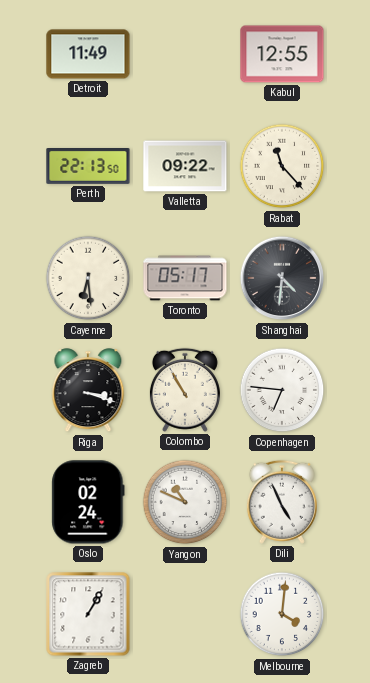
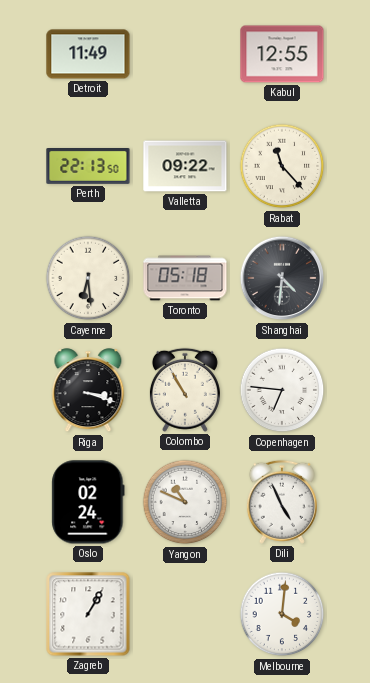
Toronto: 05:17 -> 05:18 (185, 278)
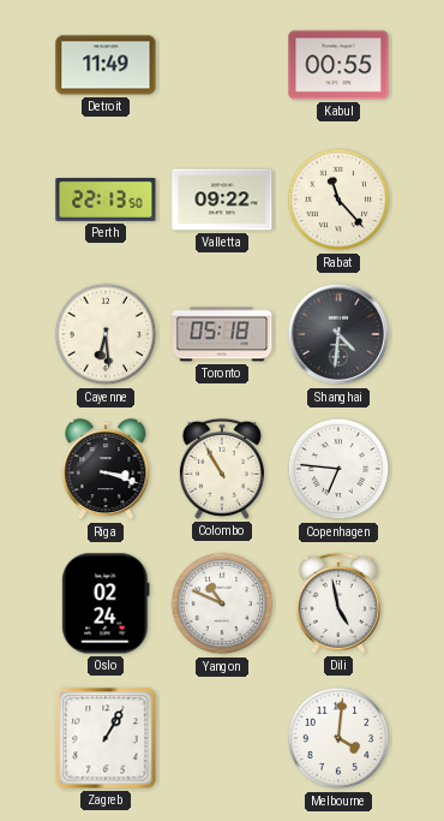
Kabul: 12:55 -> 00:55 (338, 65)
Dili: 4:56 -> 4:58 (338, 603)
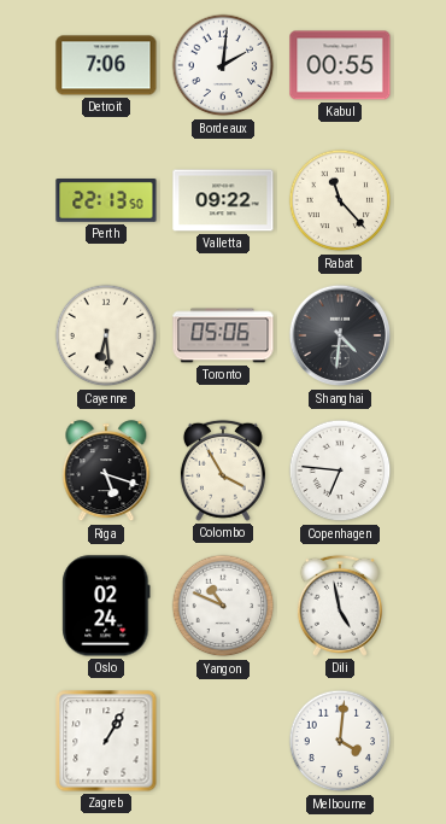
Detroit: 11:49 -> 7:06 (106, 65)
Bordeaux: none -> 2:01 (223, 65)
Toronto: 05:18 -> 05:06 (223, 335)
Riga: 3:18 -> 5:18 (106, 472)
Colombo: 10:55 -> 3:55 (223, 471)
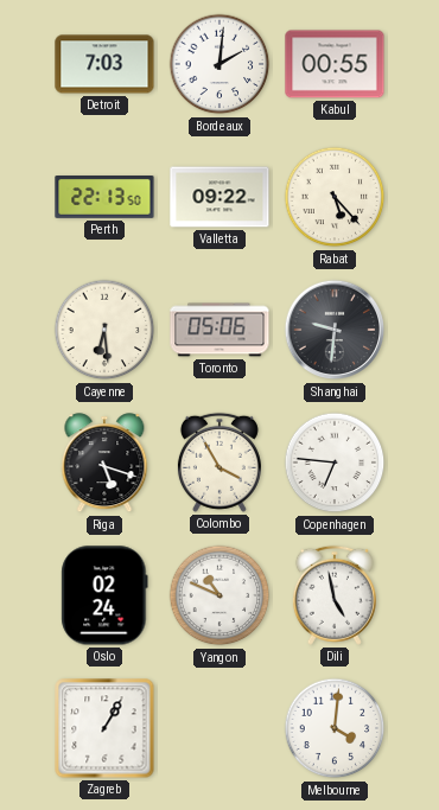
Detroit: 7:06 -> 7:03 (104, 64)
Rabat: 11:23 -> 5:23 (335, 197)
Shanghai: 4:31 -> 9:31 (335, 330)
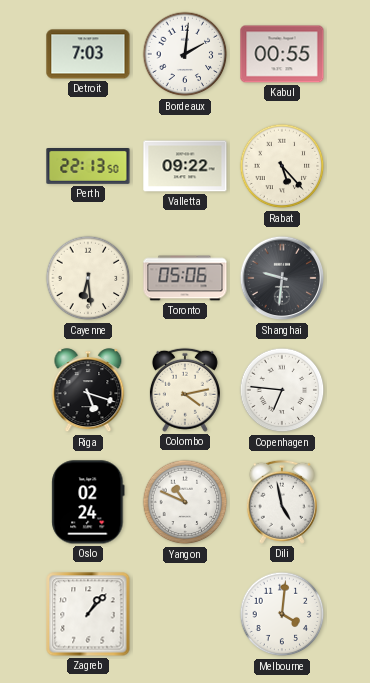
Colombo: 3:55 -> 4:13 (185, 390)
Zagreb: 1:05 -> 1:07 (88, 614)
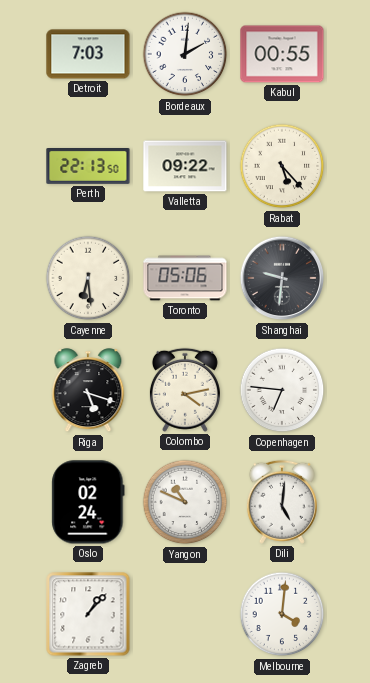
Dili: 4:58 -> 5:01 (282, 502)
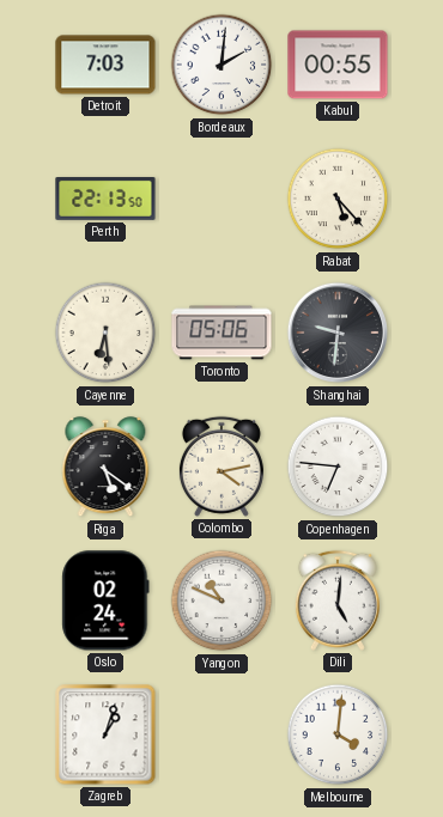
Valletta: 09:22 -> none (185, 166)
Riga: 5:18 -> 5:21 (105, 468)
Zagreb: 1:07 -> 1:03 (105, 734)
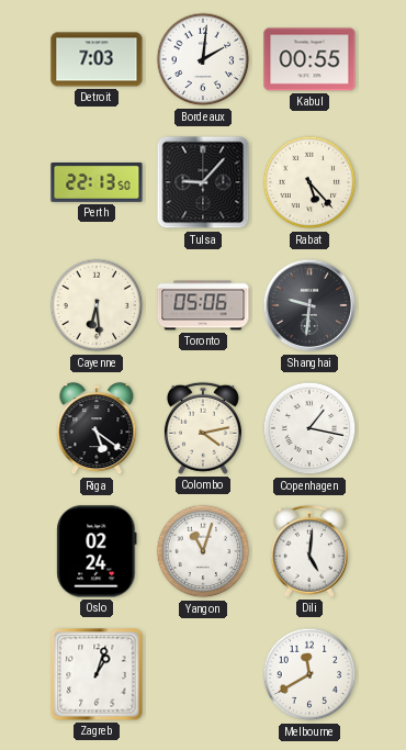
Tulsa: none -> 9:07 (203, 182)
Copenhagen: 6:46 -> 1:17 (309, 428)
Yangon: 10:49 -> 11:03 (203, 551)
Melbourne: 4:01 -> 11:40 (309, 674)
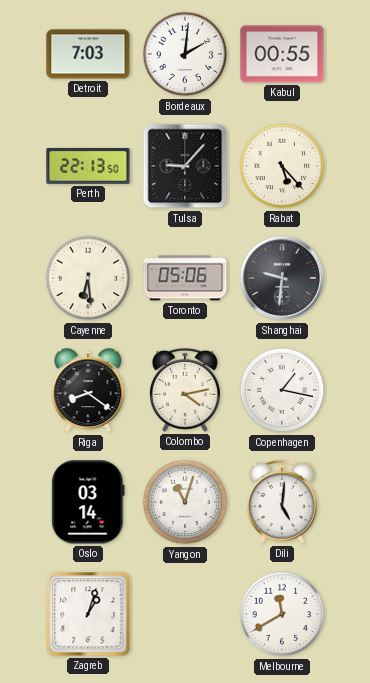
Riga: 5:21 -> 8:21 (88, 391)
Oslo: 02:24 -> 03:14 (88, 502)
